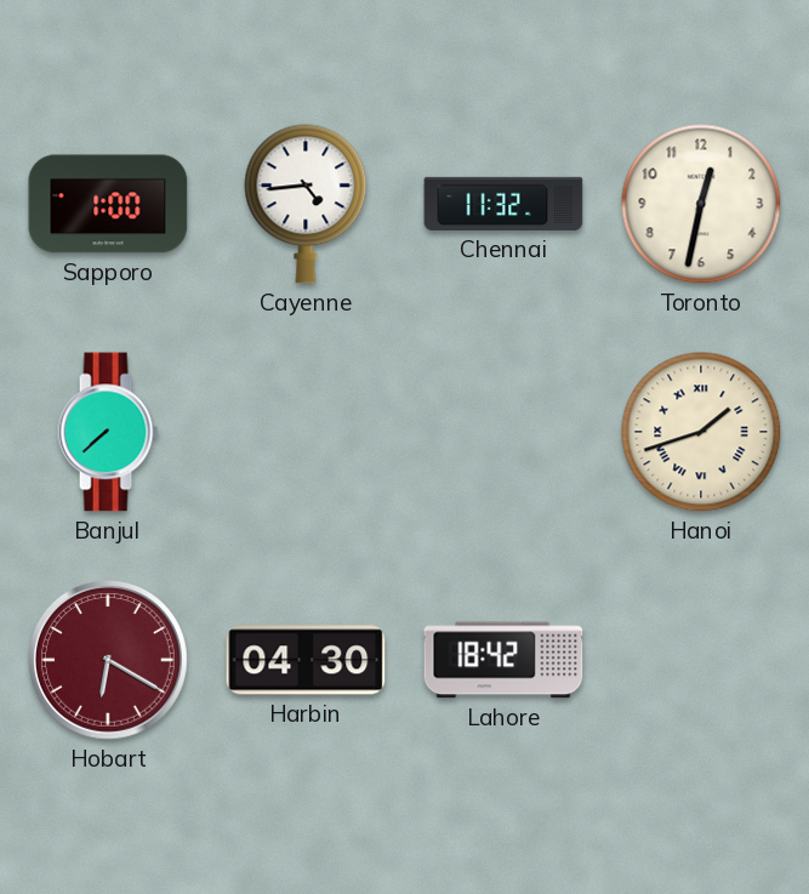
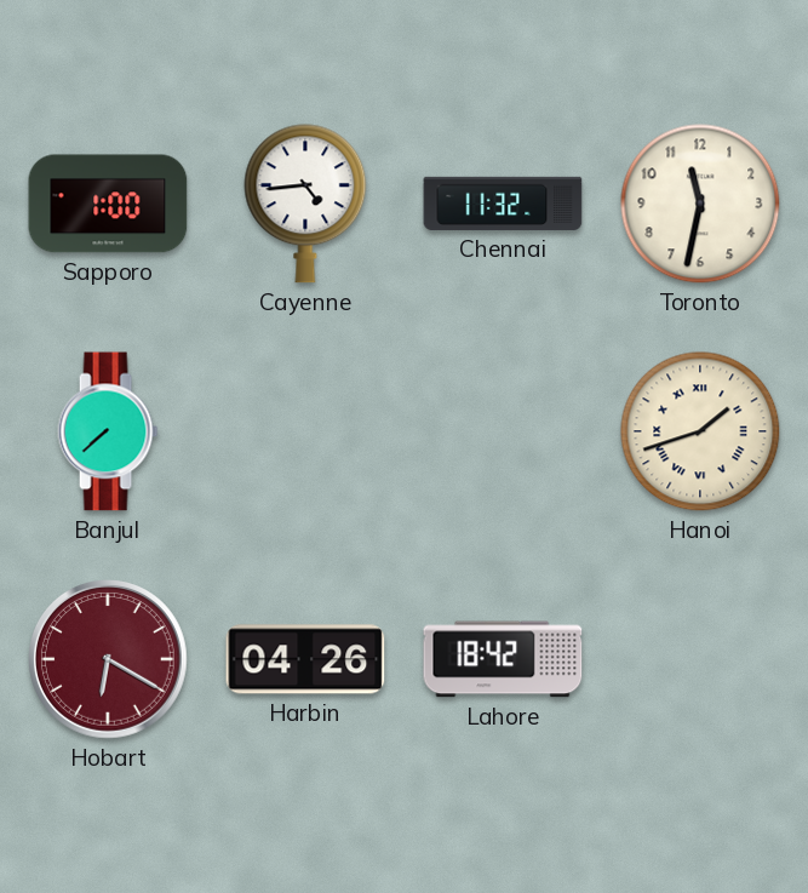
Toronto: 12:32 -> 11:32 (700, 204)
Harbin: 04:30 -> 04:26 (305, 659)
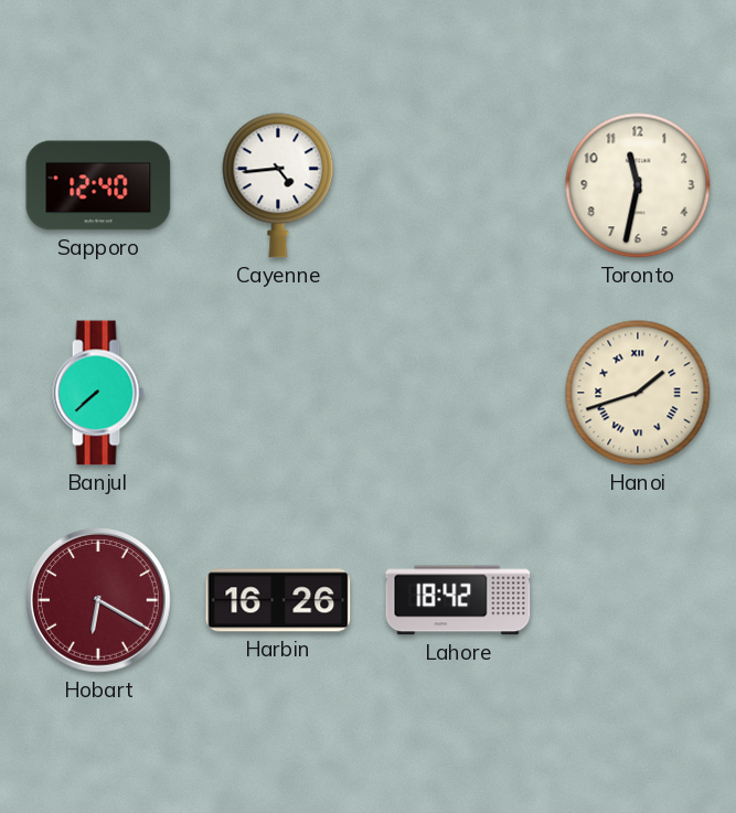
Sapporo: 1:00 -> 12:40 (98, 185)
Chennai: 11:32 -> none (503, 204)
Harbin: 04:26 -> 16:26 (278, 600)
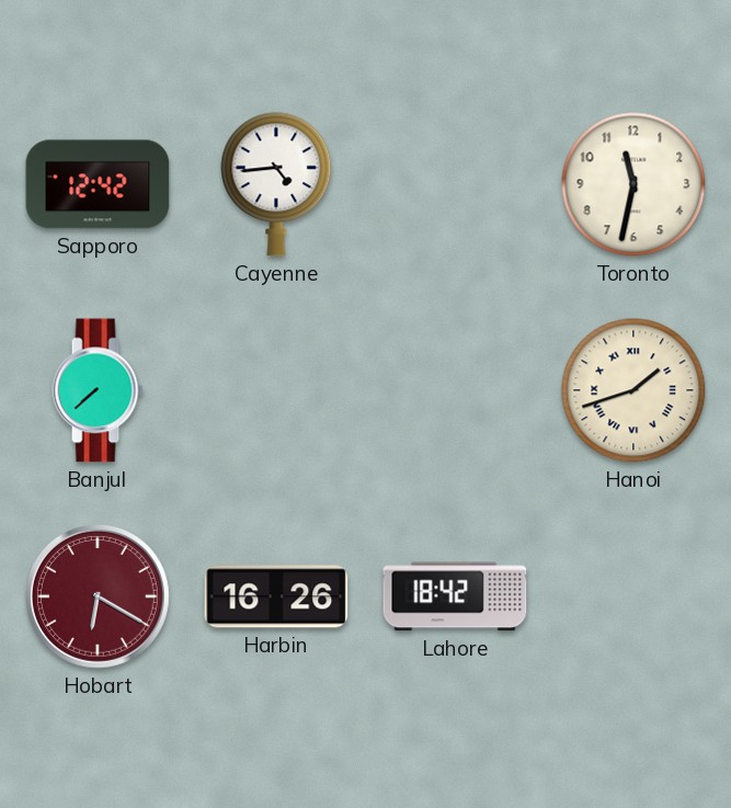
Sapporo: 12:40 -> 12:42 (98, 184)
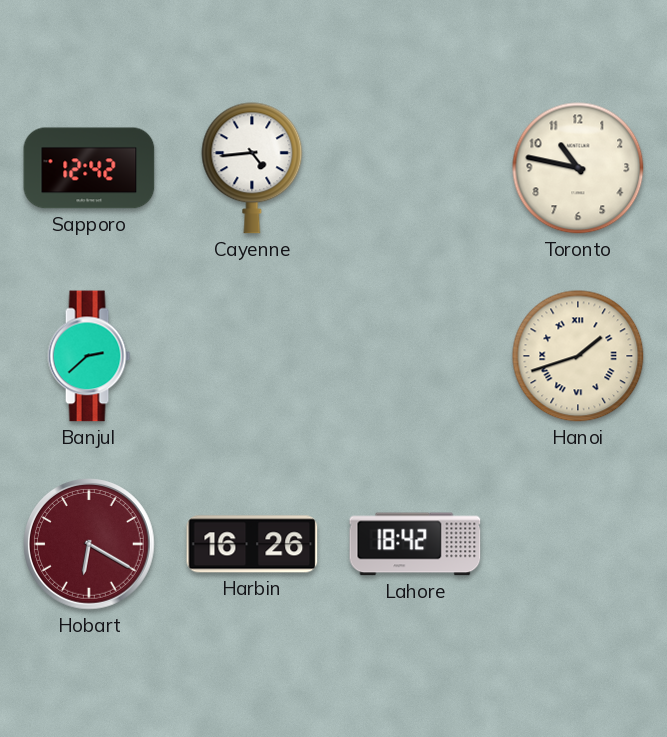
Toronto: 11:32 -> 10:47 (578, 168)
Banjul: 7:38 -> 2:38 (89, 356)
